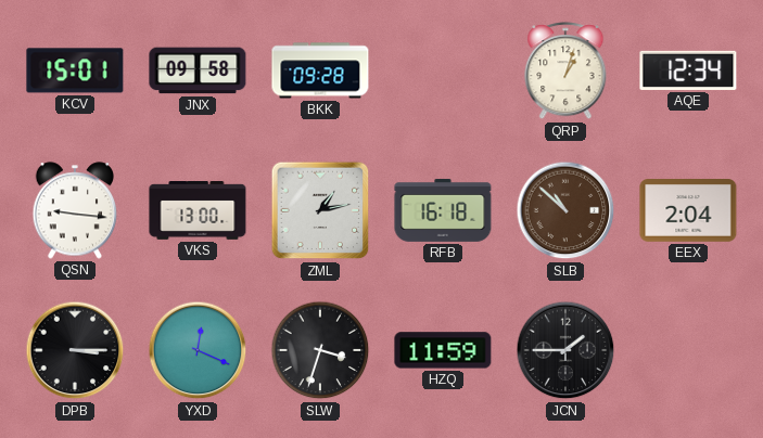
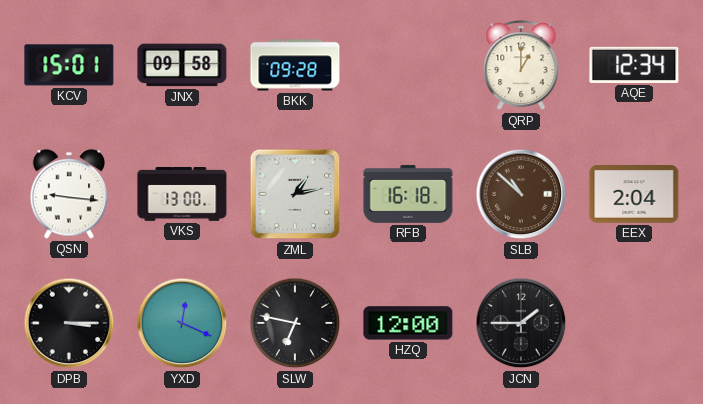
QRP: 1:03 -> 1:00 (521, 66)
SLW: 3:33 -> 6:47 (295, 323)
HZQ: 11:59 -> 12:00 (408, 323)
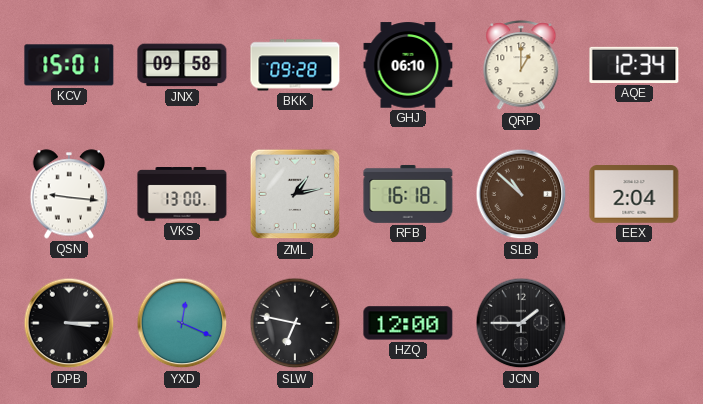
GHJ: none -> 06:10 (408, 65)
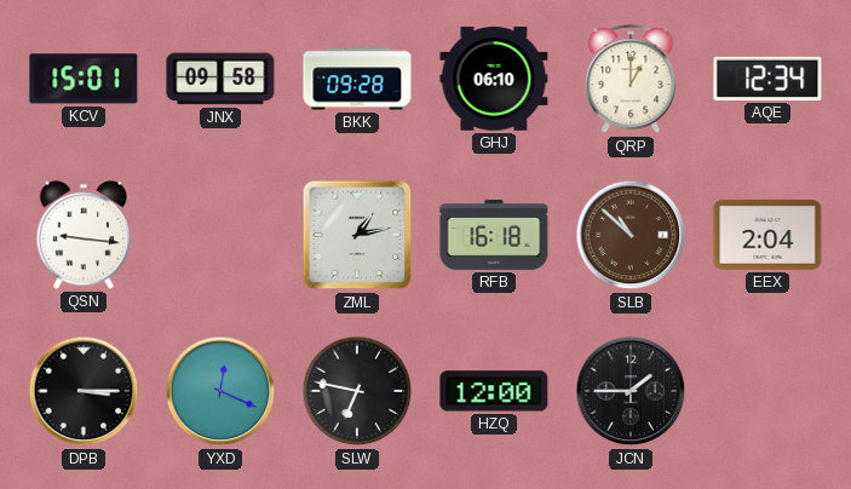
VKS: 13:00 -> none (182, 195)
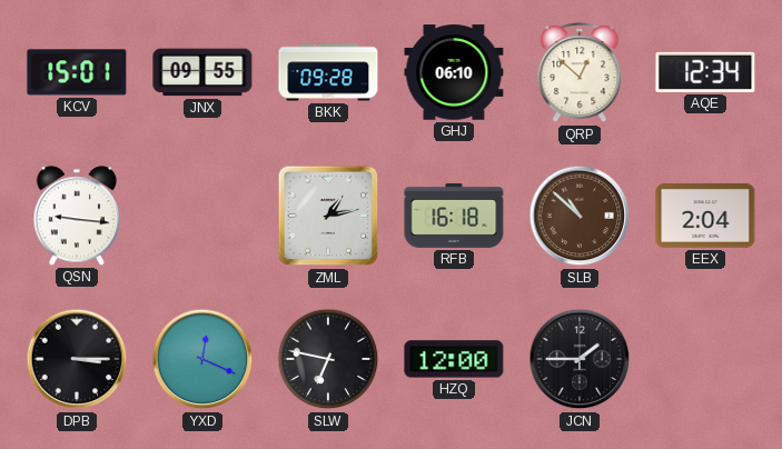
JNX: 09:58 -> 09:55 (202, 72)
QRP: 1:00 -> 12:52 (580, 73)
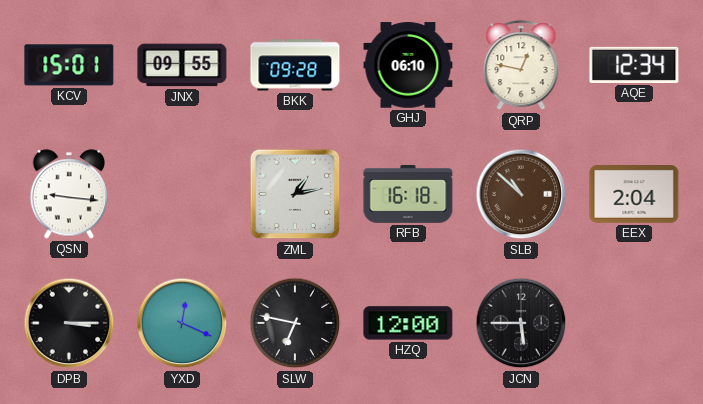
QRP: 12:52 -> 12:47 (521, 66)
JCN: 1:45 -> 5:45 (521, 323)
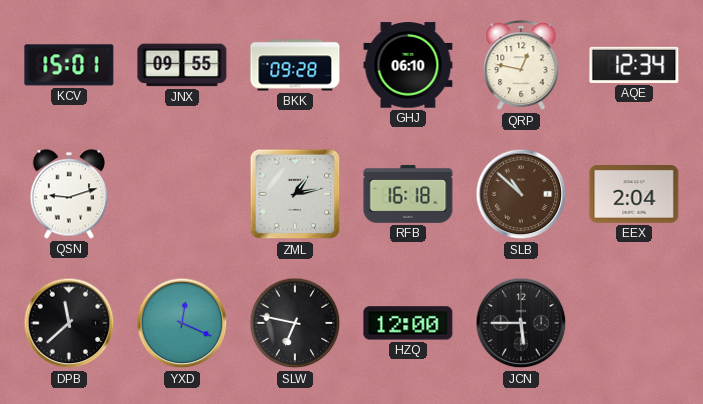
QSN: 9:16 -> 9:12 (69, 194)
DPB: 3:15 -> 11:38 (69, 323)
